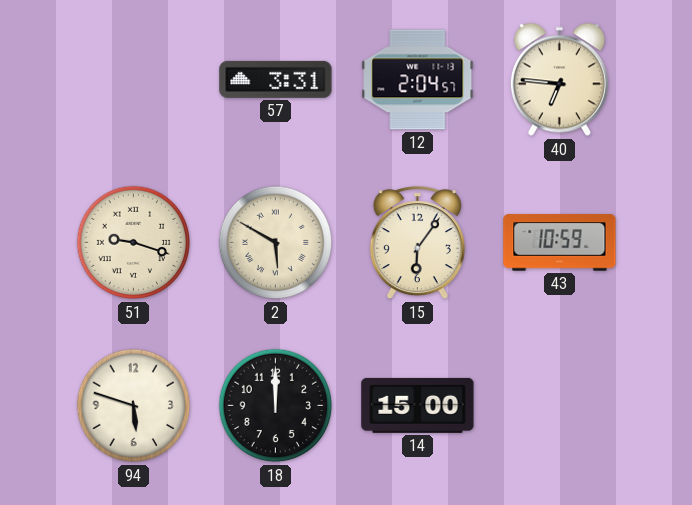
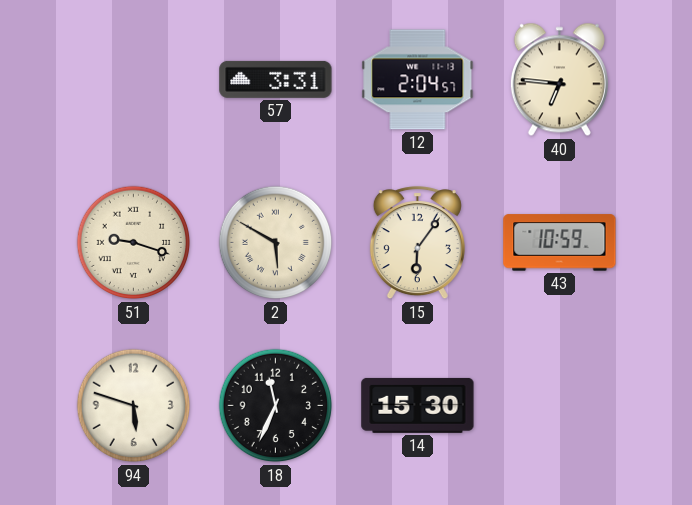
18: 12:00 -> 11:34 (276, 406)
14: 15:00 -> 15:30 (418, 405)
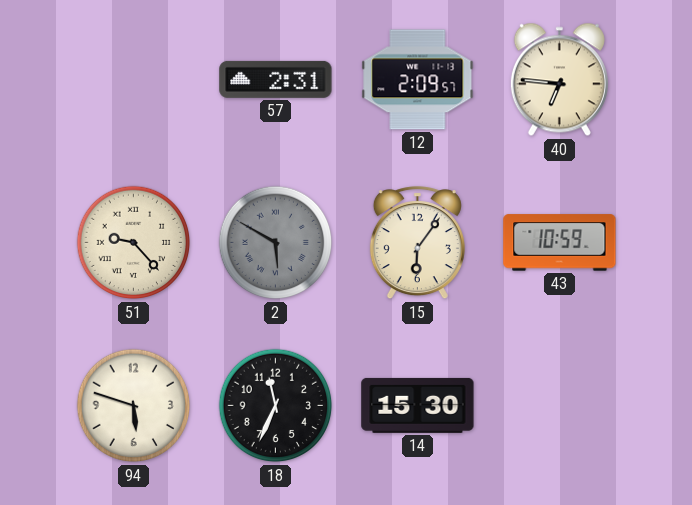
57: 3:31 -> 2:31 (276, 79)
12: 2:04 -> 2:09 (418, 80)
51: 9:18 -> 9:23 (134, 243)
2 dial: cream -> grey (276, 243)
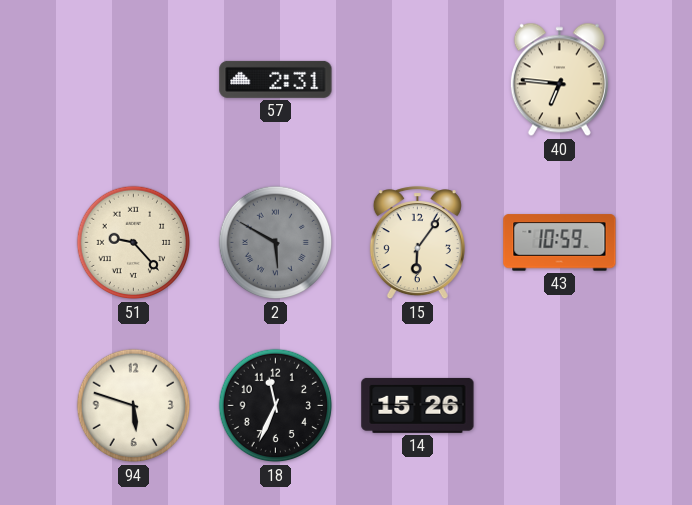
12: 2:09 -> none (418, 80)
14: 15:30 -> 15:26 (418, 405)
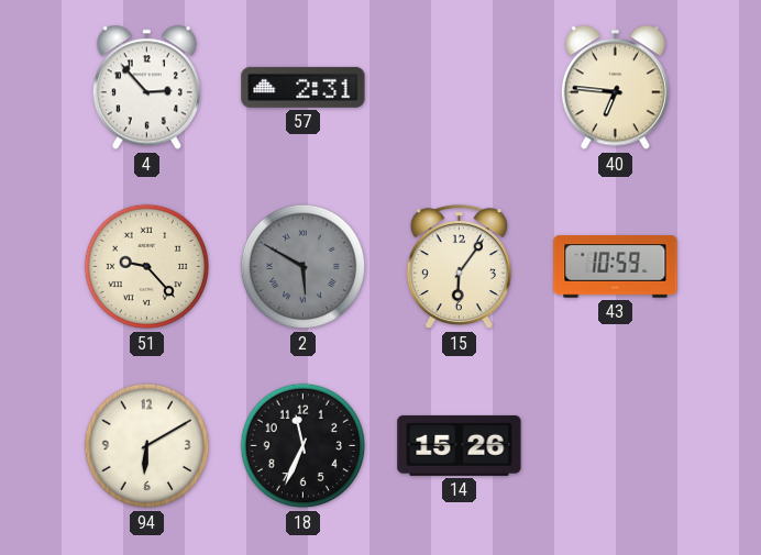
4: none -> 2:53 (146, 88)
94: 5:48 -> 6:10 (147, 446)
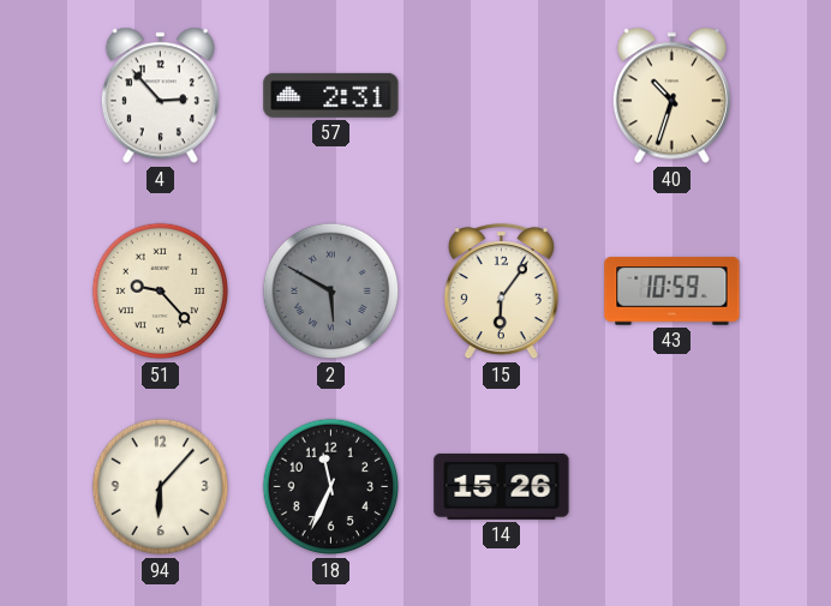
40: 6:46 -> 10:33 (671, 96)
94: 6:10 -> 6:07 (161, 487)
